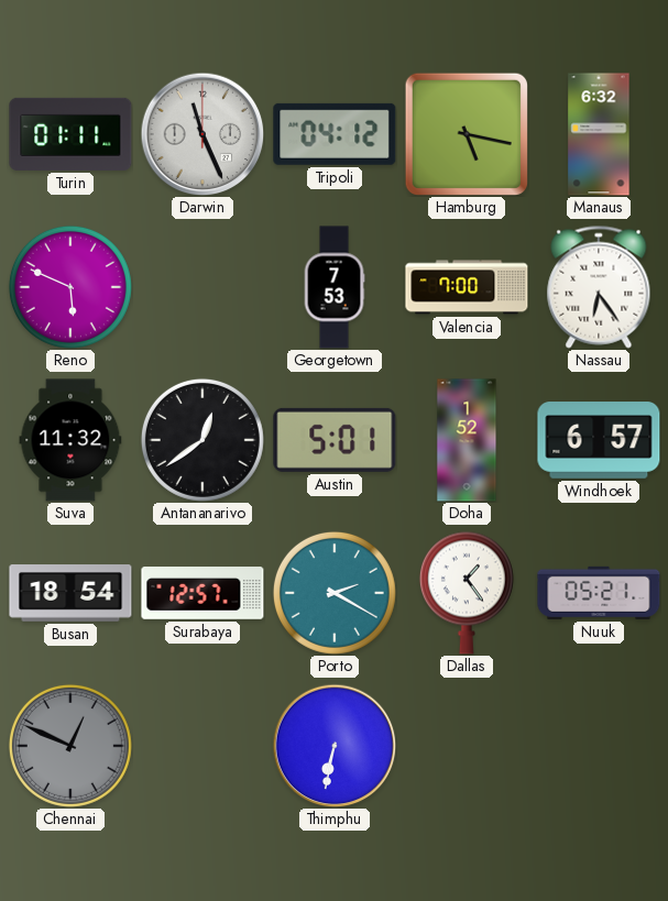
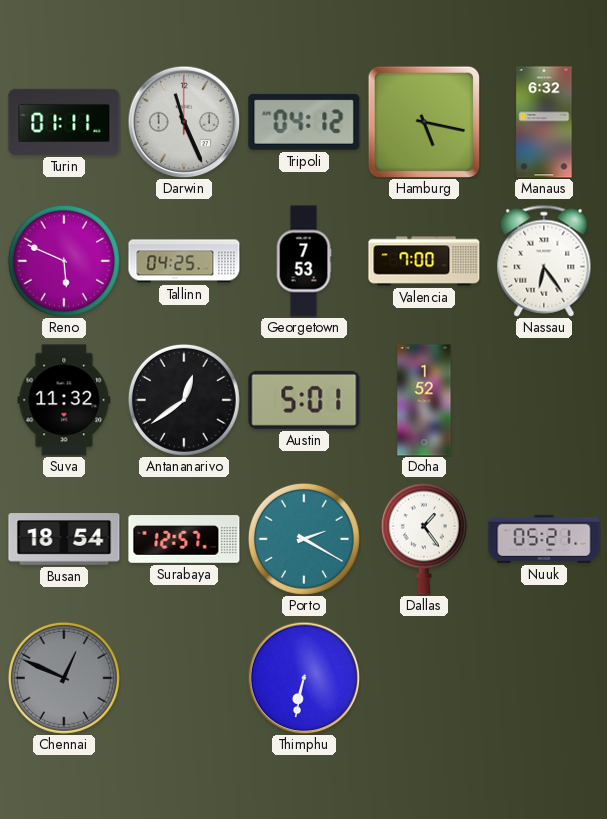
Tallinn: none -> 04:25 (184, 261)
Windhoek: 6:57 -> none (599, 440)
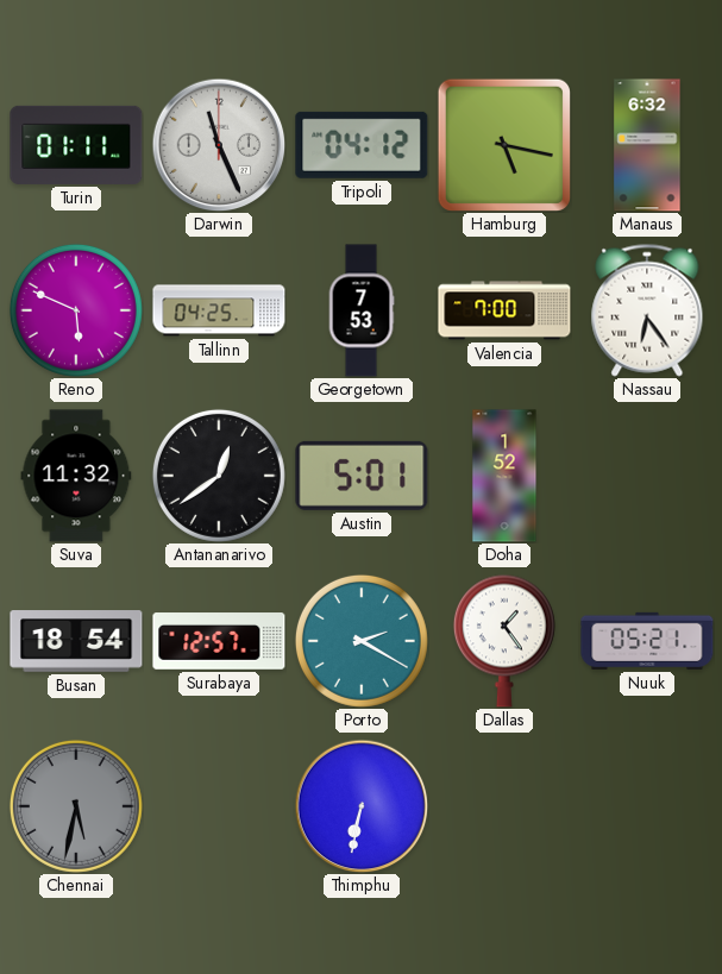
Chennai: 12:49 -> 5:32 (76, 806)
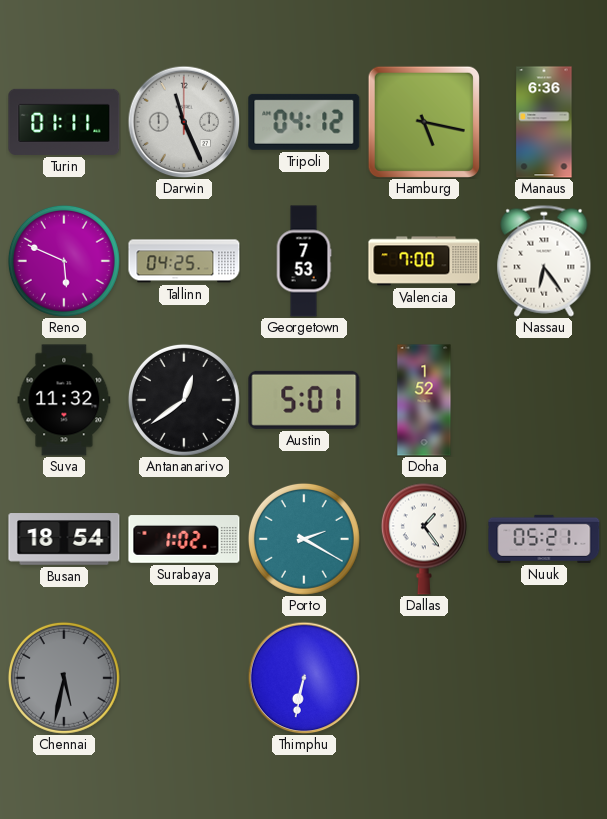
Manaus: 6:32 -> 6:36 (544, 122)
Surabaya: 12:57 -> 1:02 (184, 539)
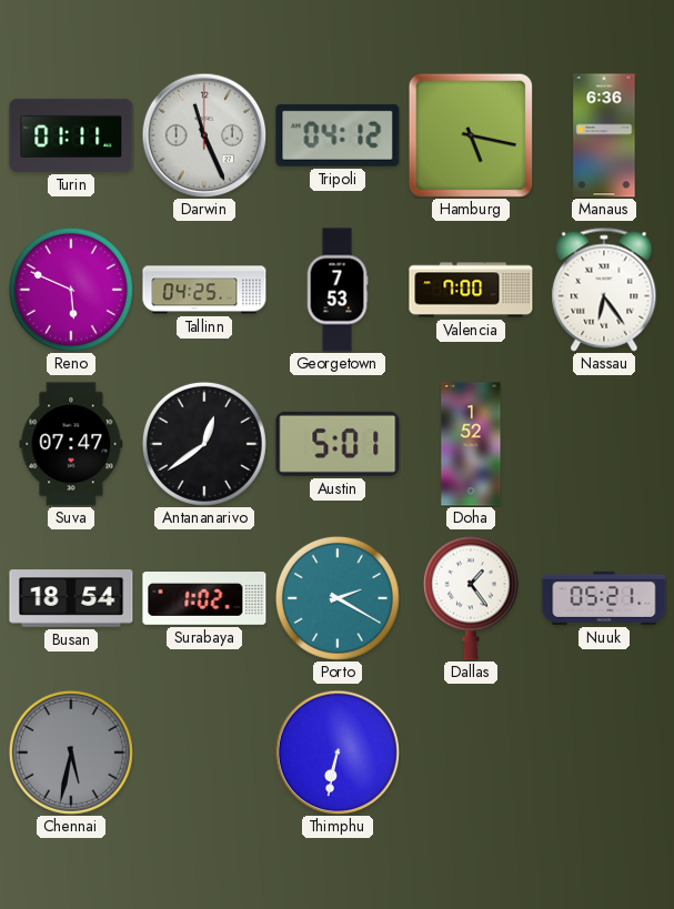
Suva: 11:32 -> 07:47 (71, 444)
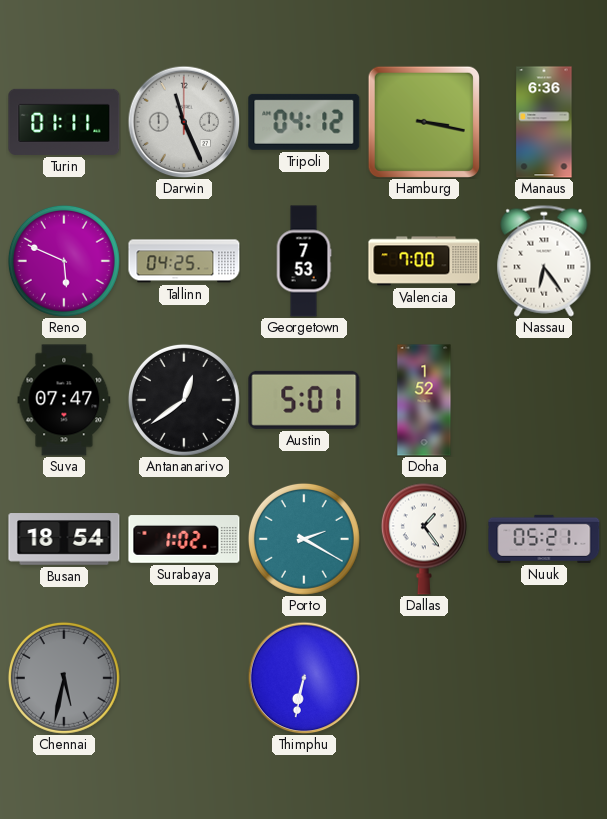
Hamburg: 5:17 -> 3:17 (424, 122)
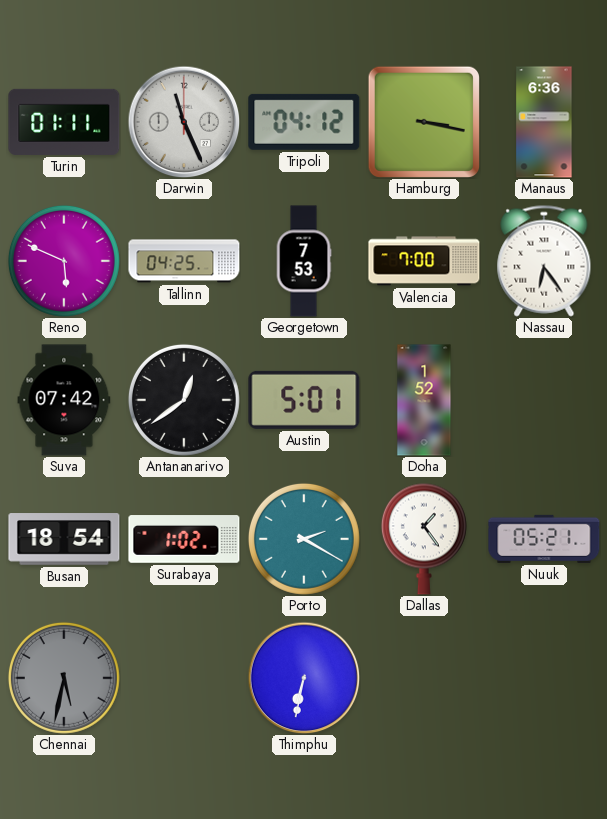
Suva: 07:47 -> 07:42 (64, 400)
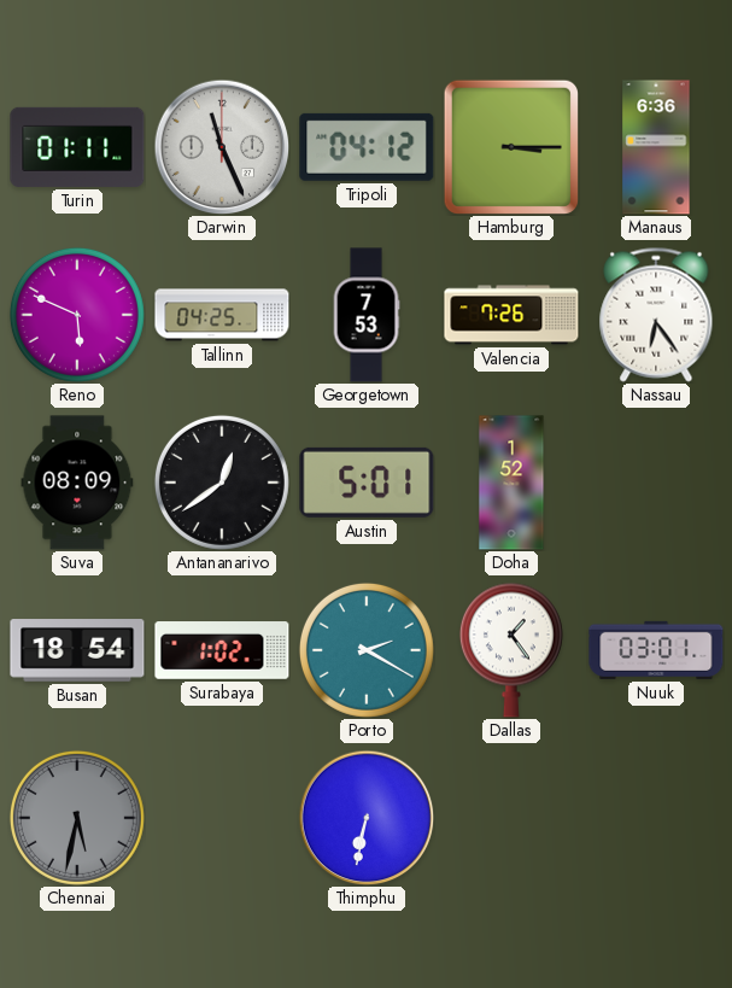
Hamburg: 3:17 -> 3:15 (511, 147)
Valencia: 7:00 -> 7:26 (511, 315)
Suva: 07:42 -> 08:09 (77, 483)
Nuuk: 05:21 -> 03:01 (656, 650)
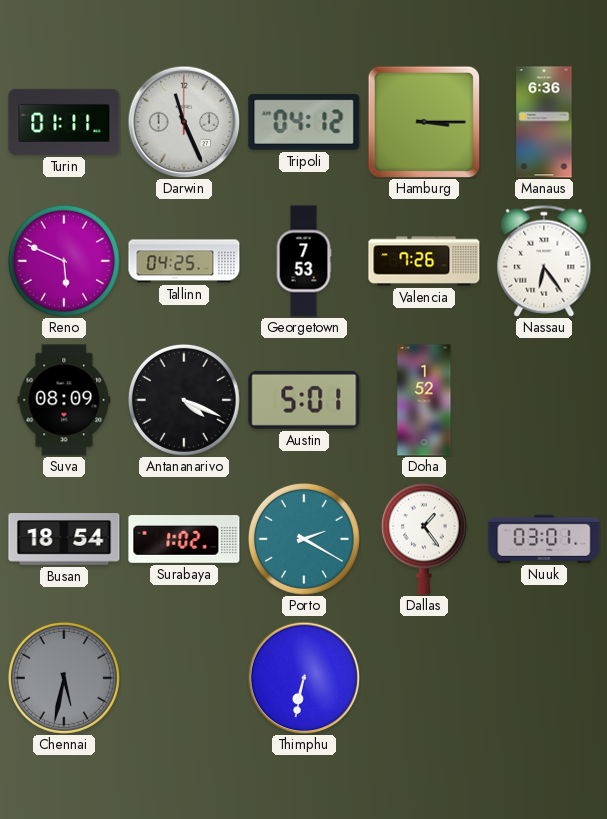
Antananarivo: 12:39 -> 4:19 (184, 400)
